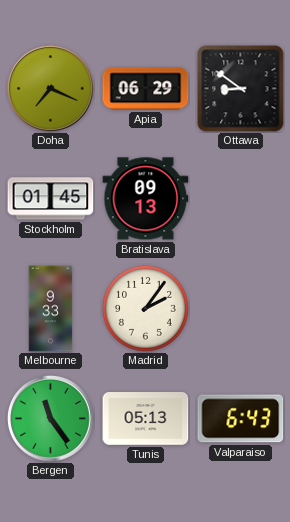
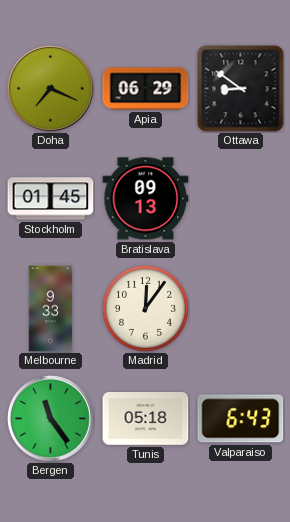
Madrid: 2:06 -> 12:06 (145, 308)
Tunis: 05:13 -> 05:18 (146, 419)
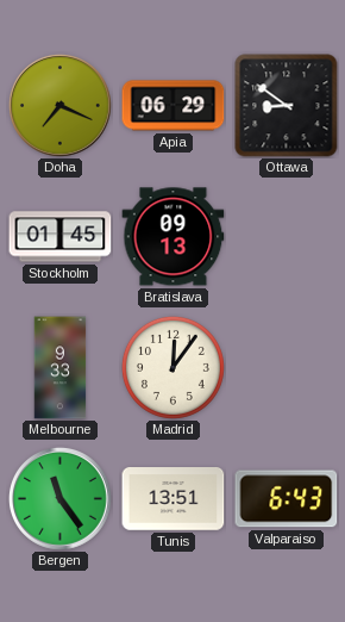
Tunis: 05:18 -> 13:51 (174, 499)
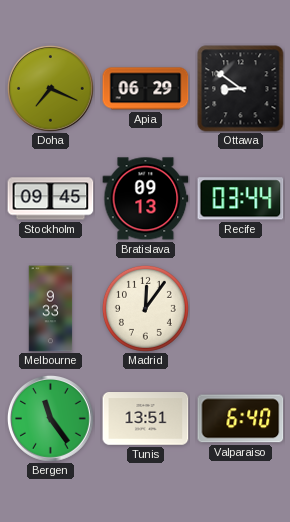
Stockholm: 01:45 -> 09:45 (51, 199)
Recife: none -> 03:44 (241, 199)
Valparaiso: 6:43 -> 6:40 (241, 419)
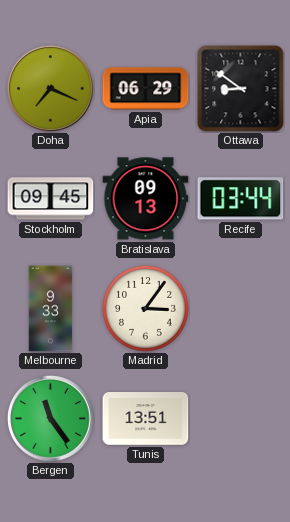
Madrid: 12:06 -> 3:06 (145, 308)
Valparaiso: 6:40 -> none (241, 419)
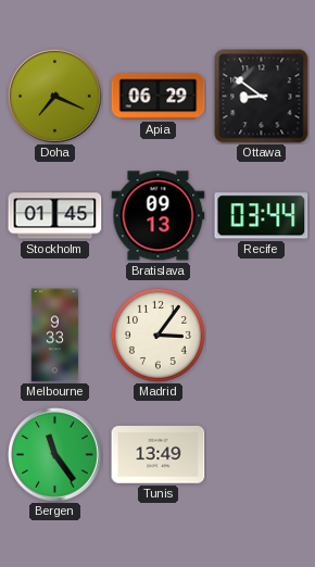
Stockholm: 09:45 -> 01:45 (55, 216)
Tunis: 13:51 -> 13:49 (159, 455)
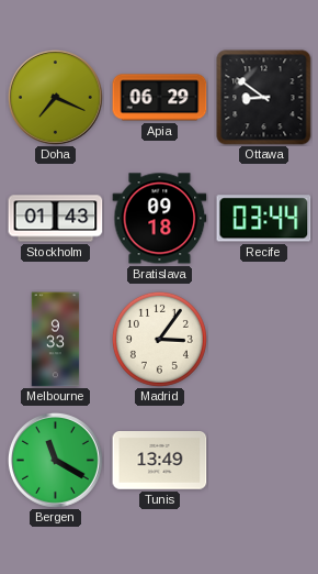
Stockholm: 01:45 -> 01:43 (56, 219)
Bratislava: 09:13 -> 09:18 (160, 219)
Bergen: 11:24 -> 11:20 (56, 461)
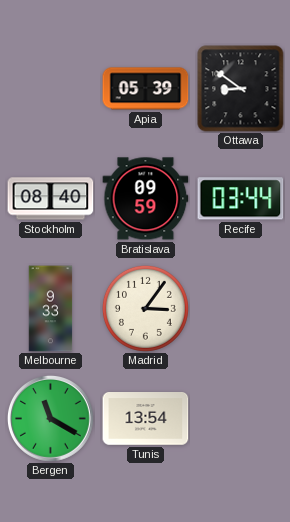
Doha: 7:19 -> none (56, 98)
Apia: 06:29 -> 05:39 (146, 89)
Stockholm: 01:43 -> 08:40 (51, 199)
Bratislava: 09:18 -> 09:59 (146, 199)
Tunis: 13:49 -> 13:54 (146, 419)
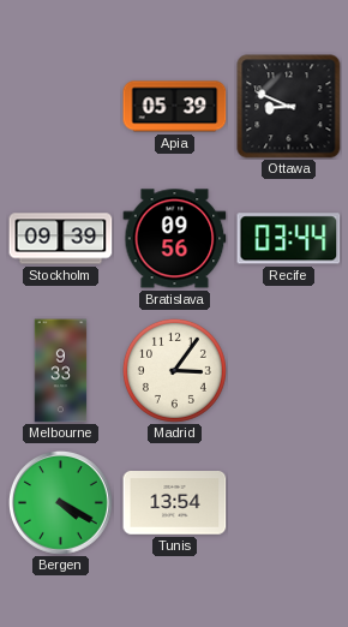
Ottawa: 8:51 -> 8:49 (289, 107)
Stockholm: 08:40 -> 09:39 (61, 239)
Bratislava: 09:59 -> 09:56 (175, 239)
Bergen: 11:20 -> 4:20 (61, 503)
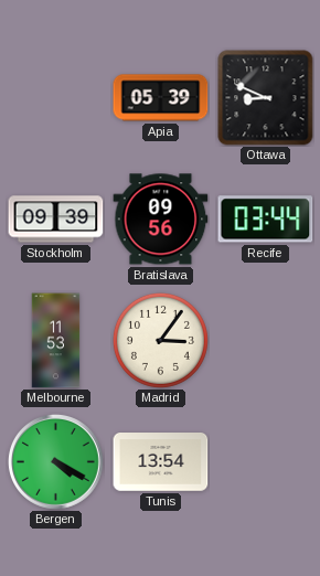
Melbourne: 9:33 -> 11:53 (56, 341)
